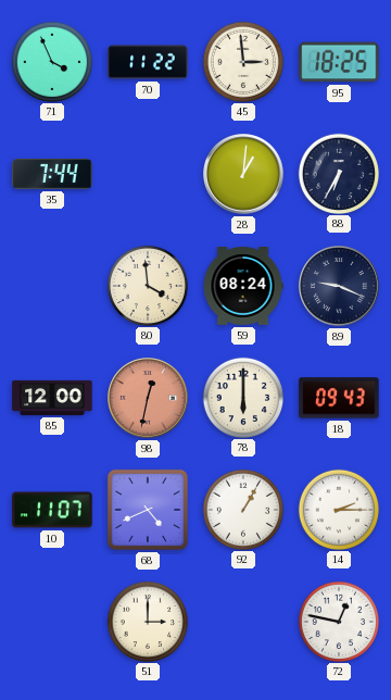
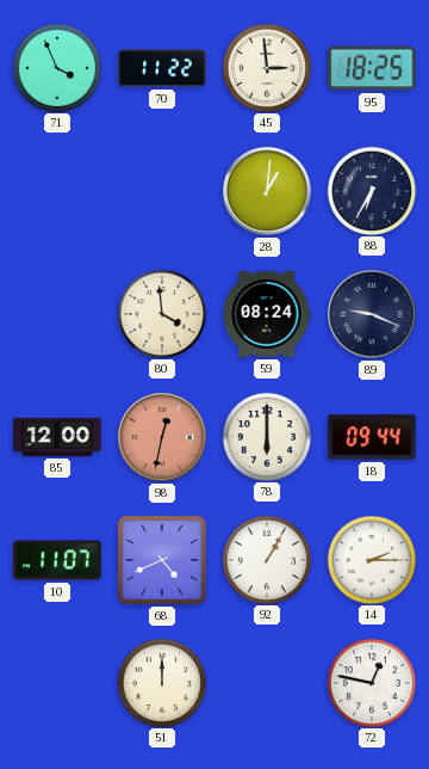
35: 7:44 -> none (52, 174)
18: 09:43 -> 09:44 (372, 437)
51: 3:00 -> 12:00 (161, 682)
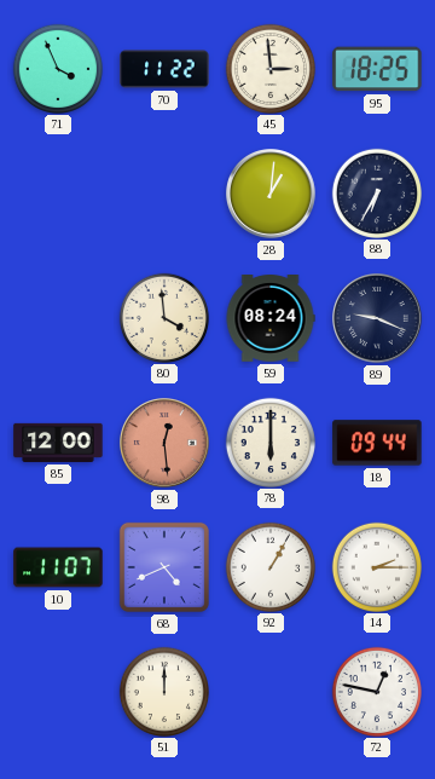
98: 12:32 -> 12:29 (166, 444)
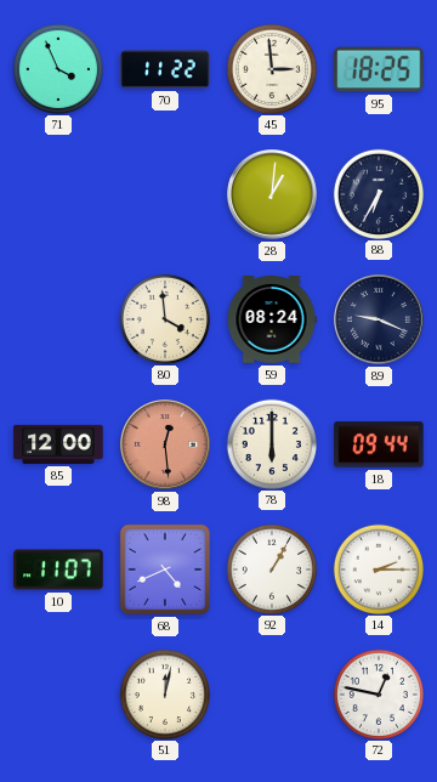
51: 12:00 -> 12:02 (164, 693)
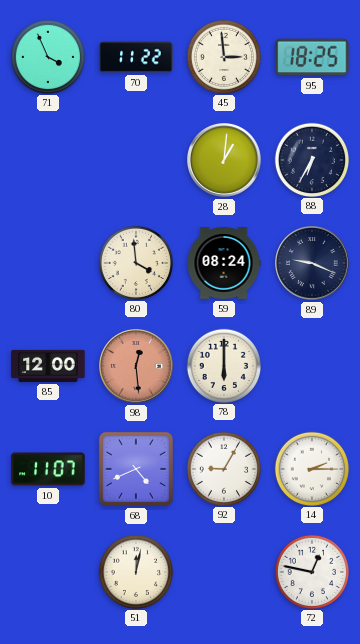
18: 09:44 -> none (379, 444)
92: 1:05 -> 9:05 (223, 468)
